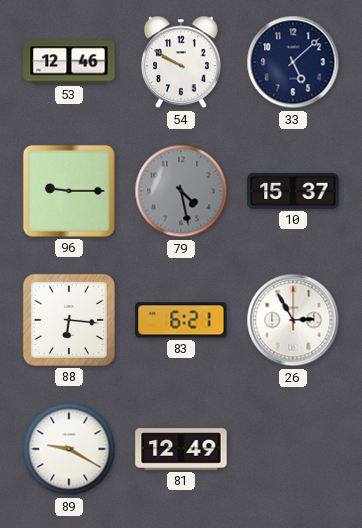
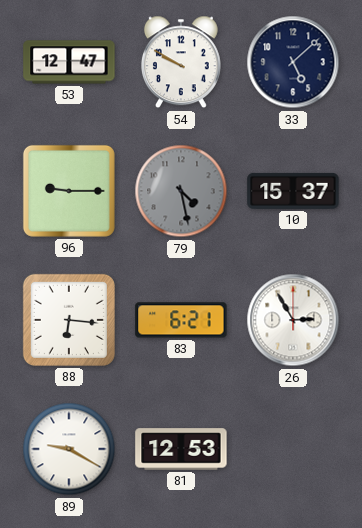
53: 12:46 -> 12:47 (69, 62)
81: 12:49 -> 12:53 (181, 449)
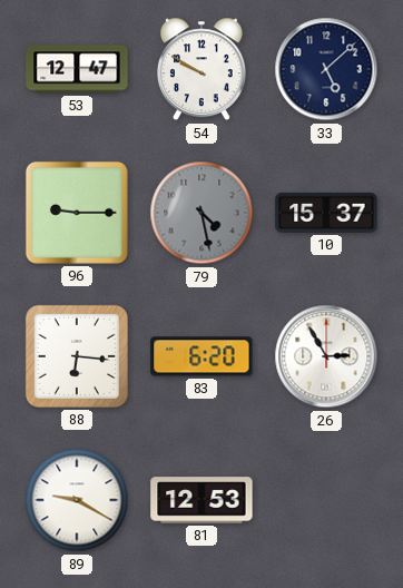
83: 6:21 -> 6:20 (202, 356)
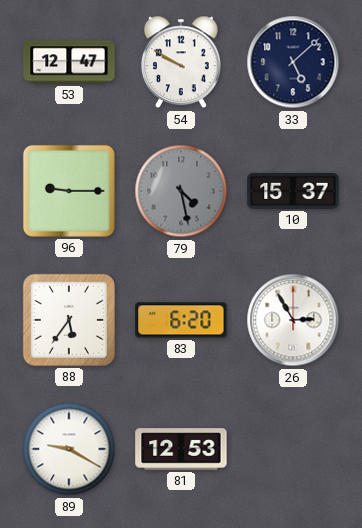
88: 6:16 -> 5:36 (69, 320)
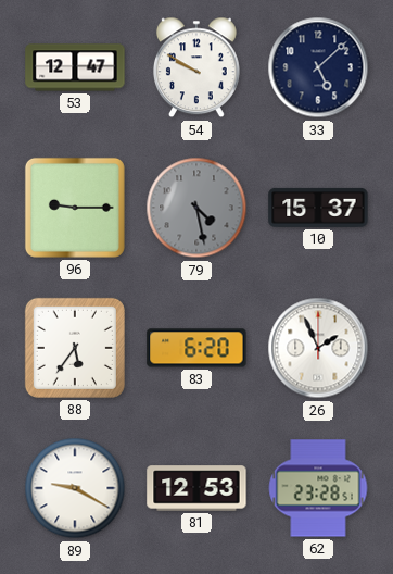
26: 2:55 -> 1:56 (318, 348)
62: none -> 23:28 (318, 488)
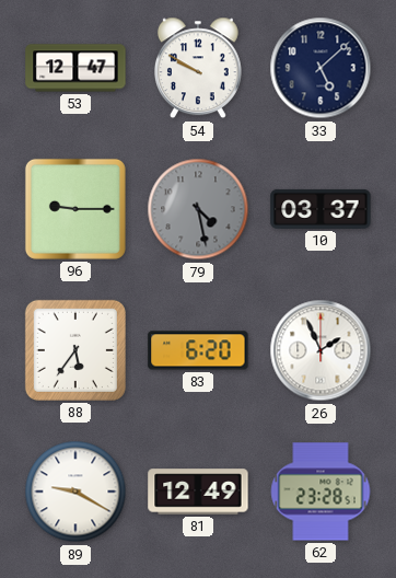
10: 15:37 -> 03:37 (321, 209)
81: 12:53 -> 12:49 (198, 492)
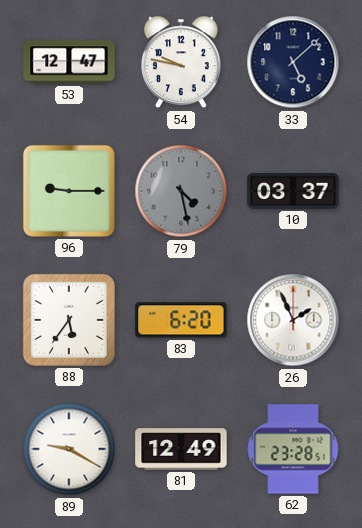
54: 9:50 -> 9:47 (181, 62)
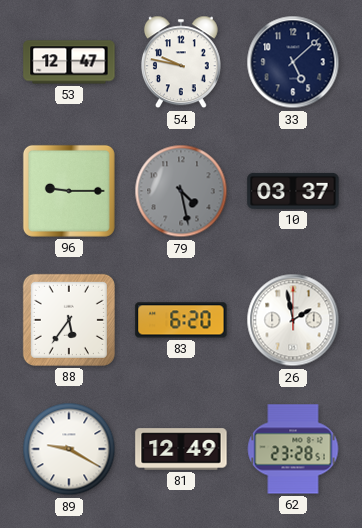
26: 1:56 -> 1:58 (293, 320)
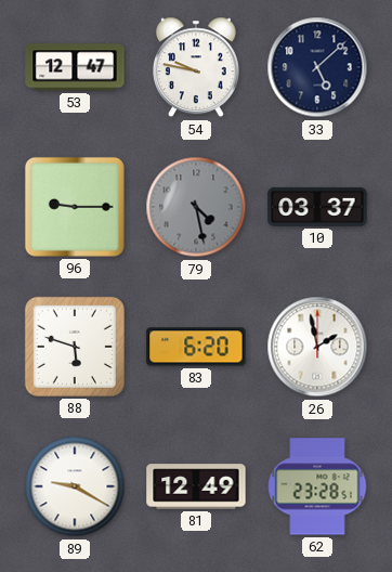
88: 5:36 -> 5:48 (75, 347)
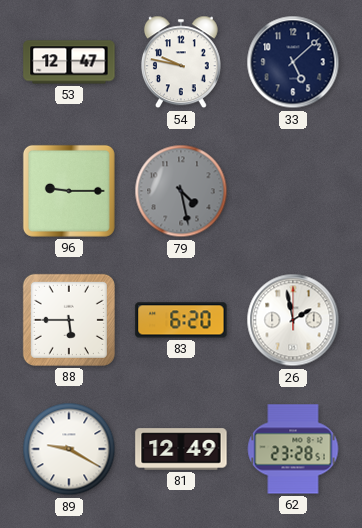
10: 03:37 -> none (317, 207)
88: 5:48 -> 5:45 (69, 320)
